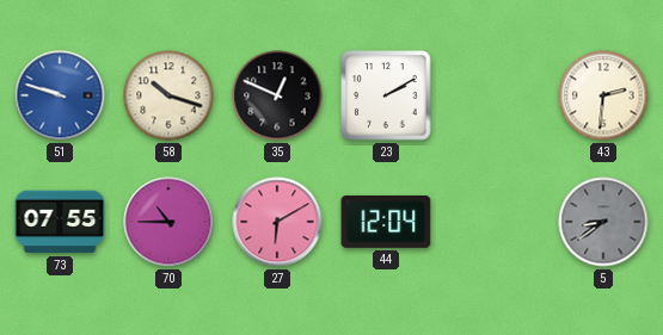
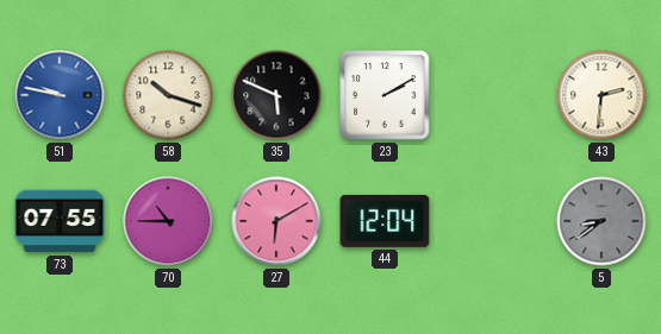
51: 9:48 -> 9:47 (60, 95)
35: 12:49 -> 5:49 (276, 95)
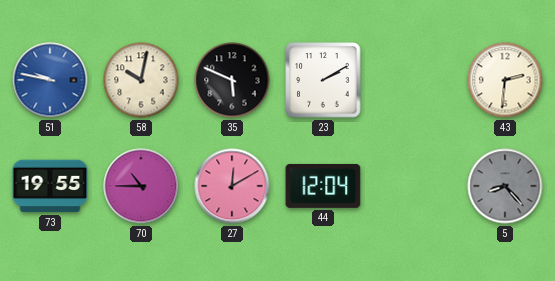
58: 10:18 -> 10:02 (141, 80)
73: 07:55 -> 19:55 (50, 186)
27: 6:10 -> 12:10 (232, 186)
5: 8:39 -> 8:23 (505, 186)
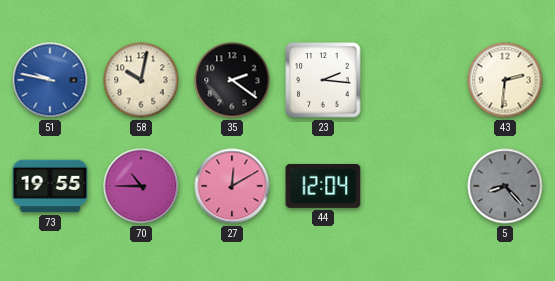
35: 5:49 -> 2:21 (232, 80)
23: 2:10 -> 2:16 (323, 80)
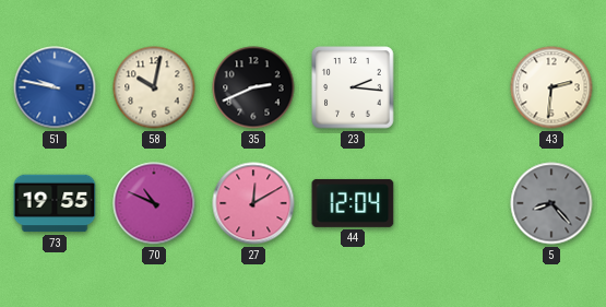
35: 2:21 -> 2:41 (253, 87)
70: 10:45 -> 10:49 (154, 203)
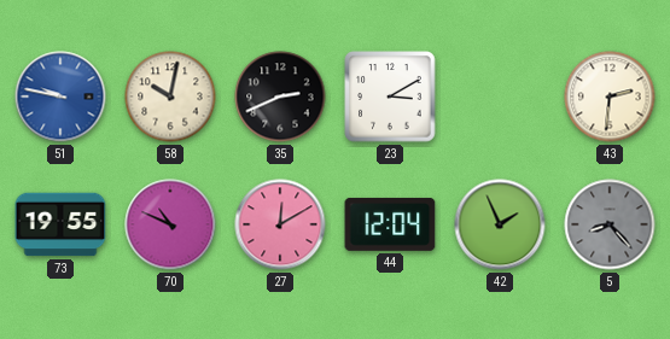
23: 2:16 -> 3:10 (390, 97)
42: none -> 1:56 (500, 224)
